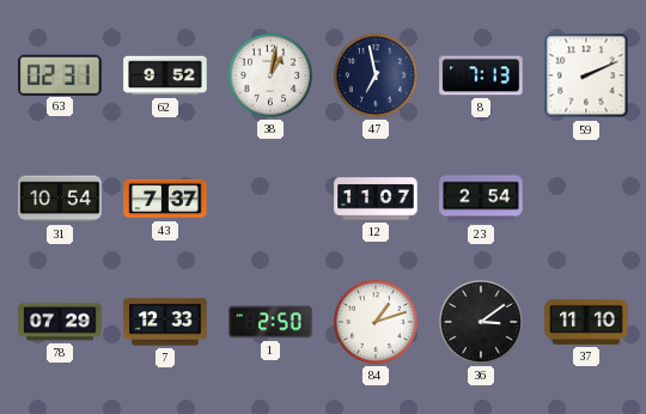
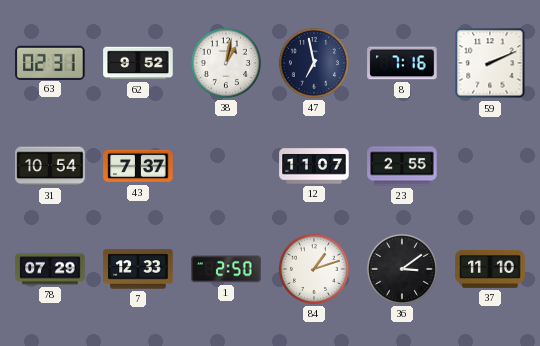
8: 7:13 -> 7:16 (402, 63)
23: 2:54 -> 2:55 (402, 166)
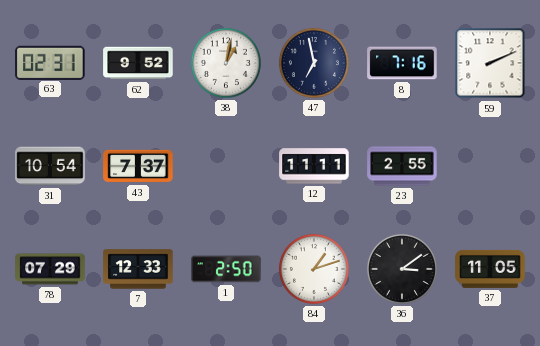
12: 11:07 -> 11:11 (314, 166)
37: 11:10 -> 11:05 (490, 269)
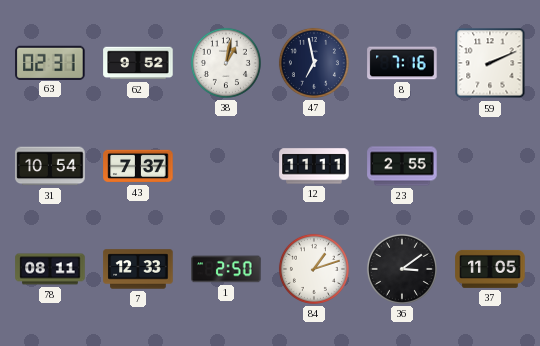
78: 07:29 -> 08:11 (50, 269)
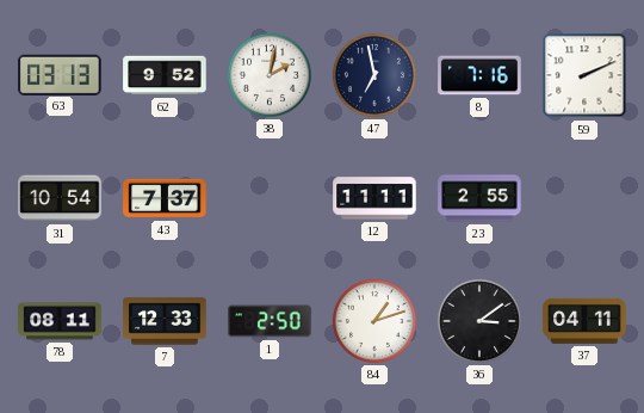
63: 02:31 -> 03:13 (60, 74)
38: 1:02 -> 2:02 (270, 75)
37: 11:05 -> 04:11 (584, 321)
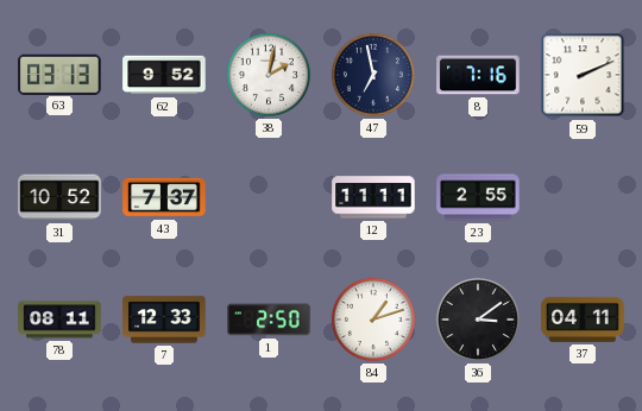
31: 10:54 -> 10:52 (59, 197)
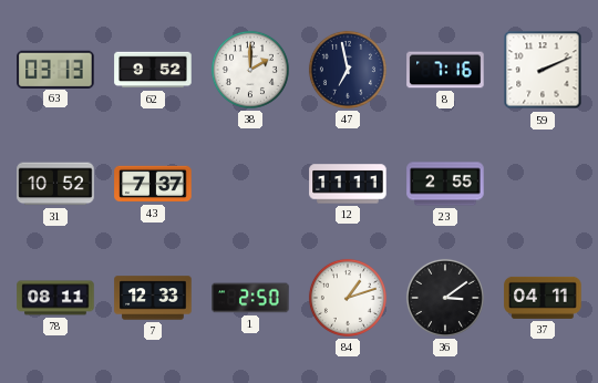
38: 2:02 -> 2:00 (250, 70)
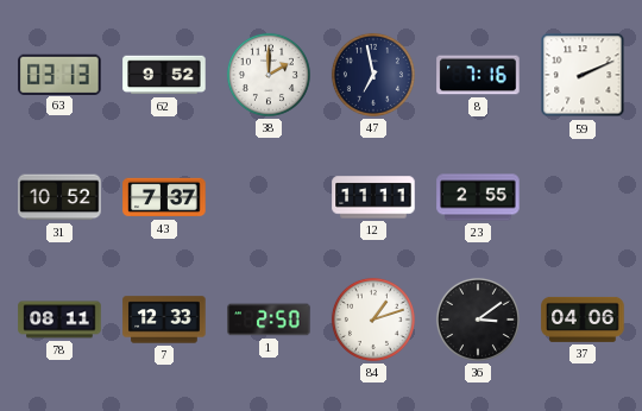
37: 04:11 -> 04:06 (583, 320)
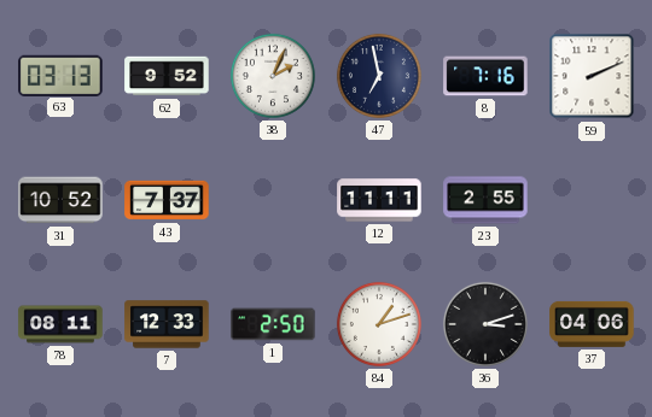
38: 2:00 -> 2:04 (273, 76)
36: 3:09 -> 3:12 (485, 324)
